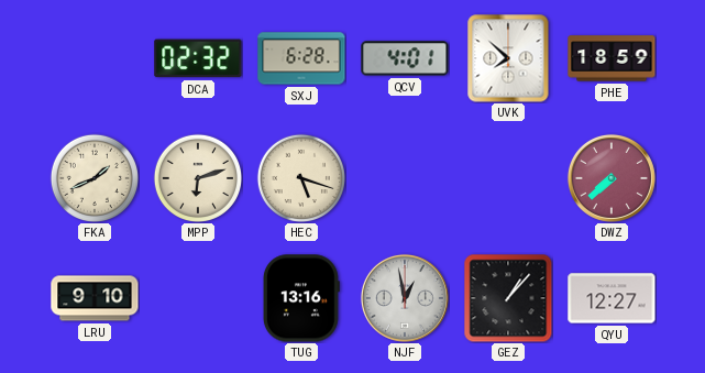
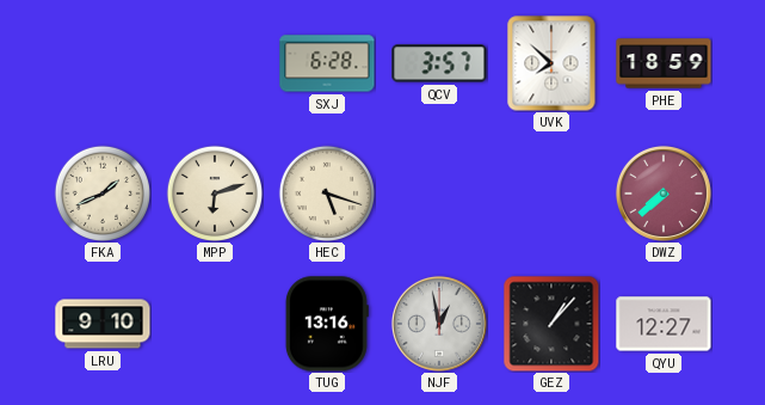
DCA: 02:32 -> none (198, 58)
QCV: 4:01 -> 3:57 (439, 63)
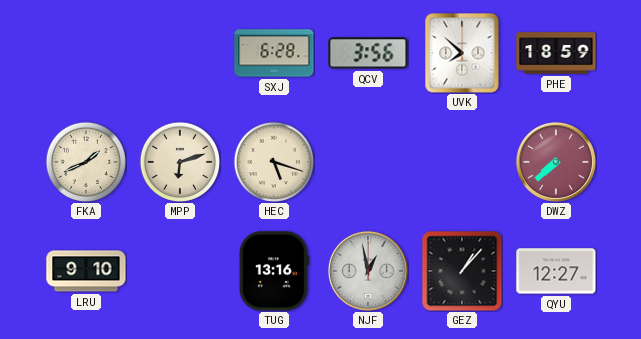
QCV: 3:57 -> 3:56 (368, 53)
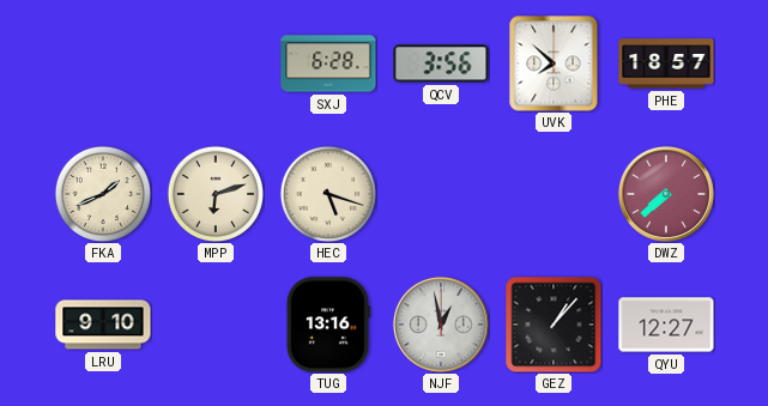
PHE: 18:59 -> 18:57 (666, 63)
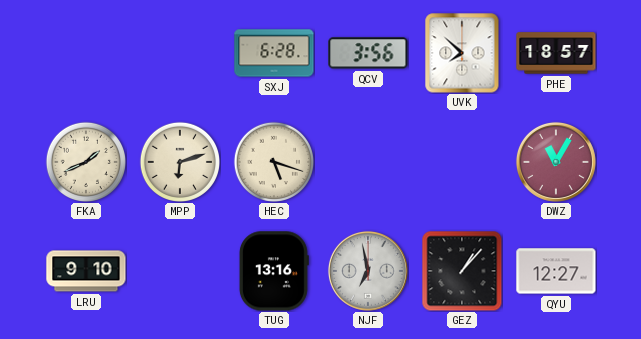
DWZ: 7:38 -> 11:05 (556, 162)
NJF: 12:58 -> 6:58 (368, 271)
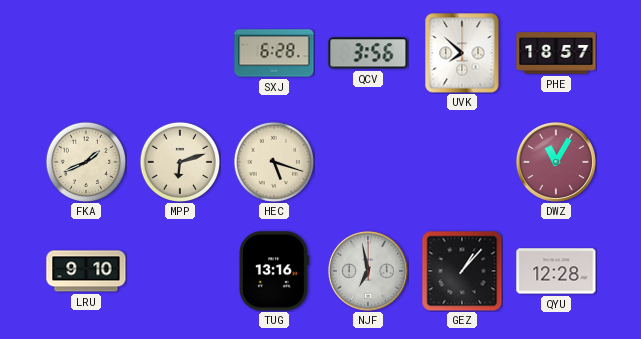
QYU: 12:27 -> 12:28 (556, 271)
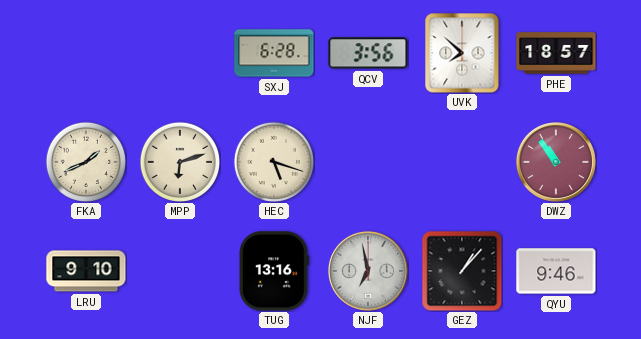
DWZ: 11:05 -> 10:54 (556, 162)
QYU: 12:28 -> 9:46 (556, 271)
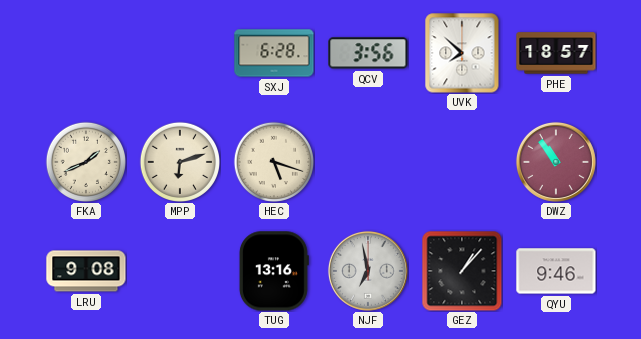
LRU: 9:10 -> 9:08 (86, 271)
